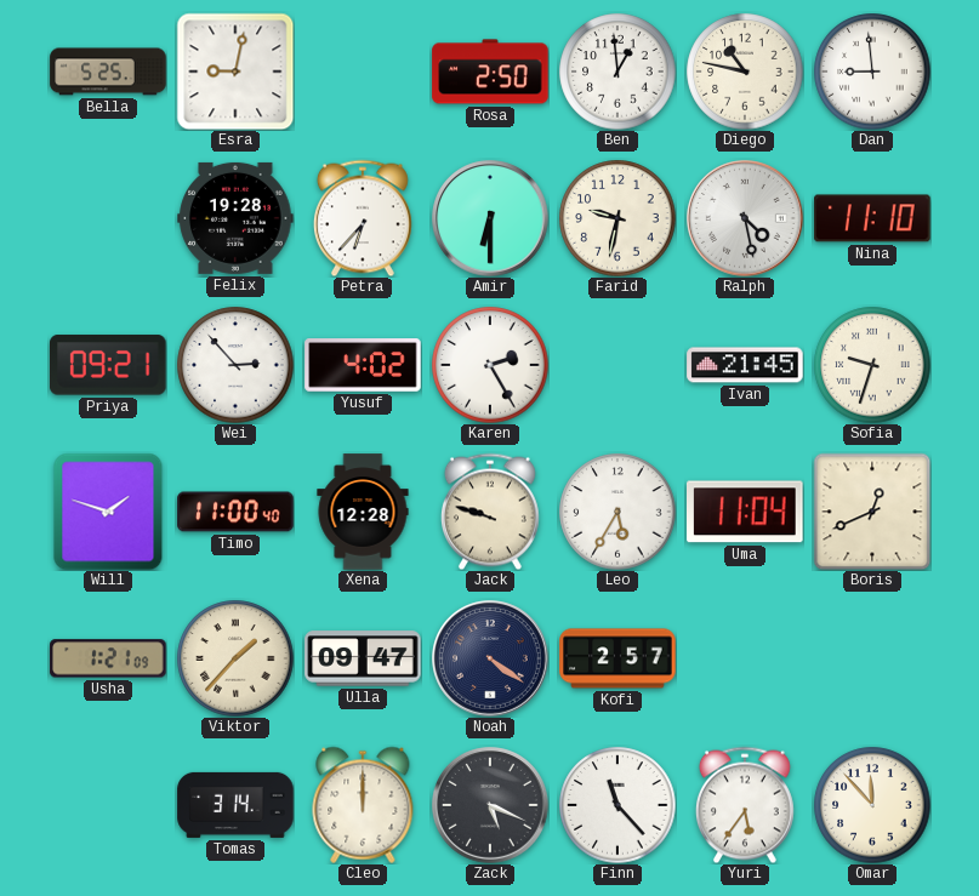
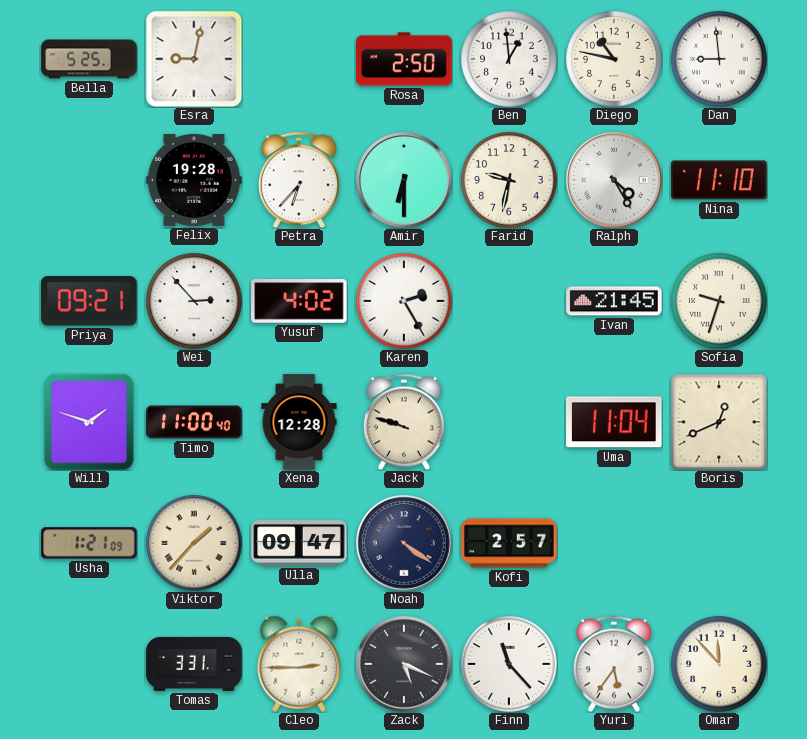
Ralph: 4:28 -> 4:25 (614, 180)
Leo: 5:35 -> none (617, 512)
Tomas: 3:14 -> 3:31 (194, 664)
Cleo: 12:00 -> 2:45 (299, 664)
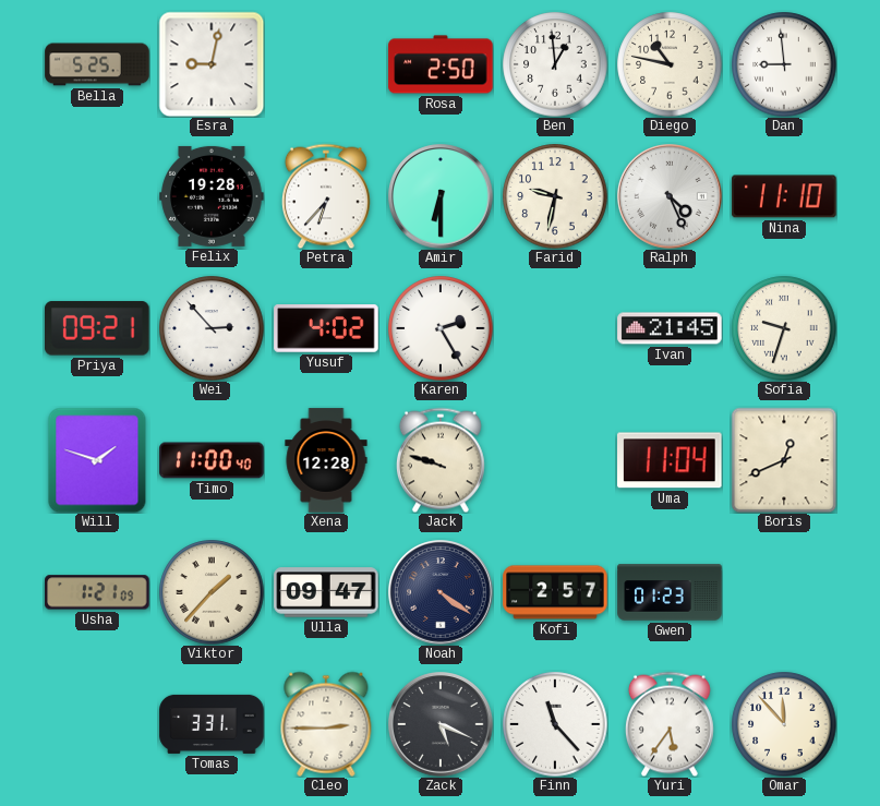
Ralph: 4:25 -> 4:26 (670, 196)
Gwen: none -> 01:23 (670, 592)
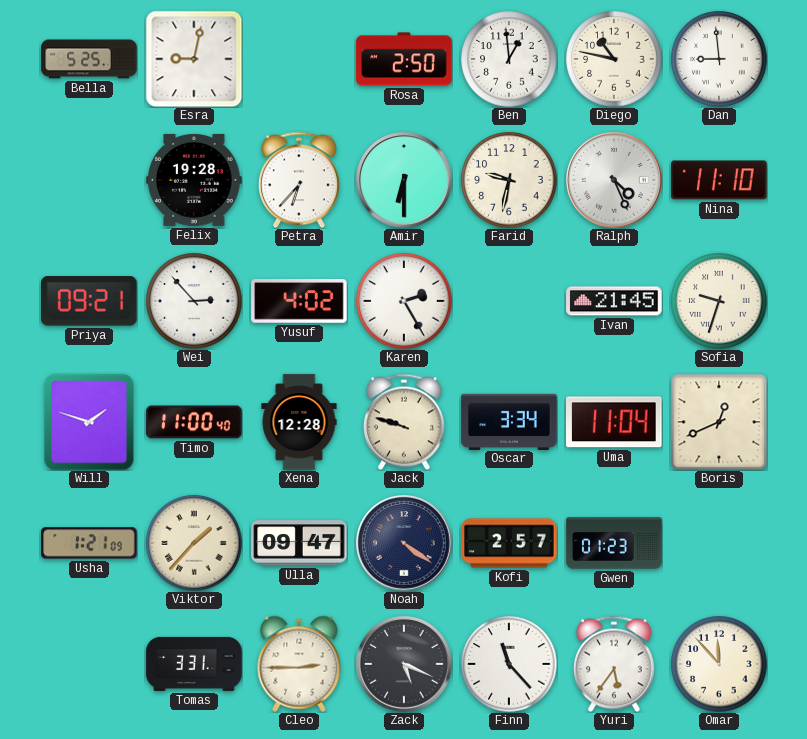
Oscar: none -> 3:34 (509, 421)
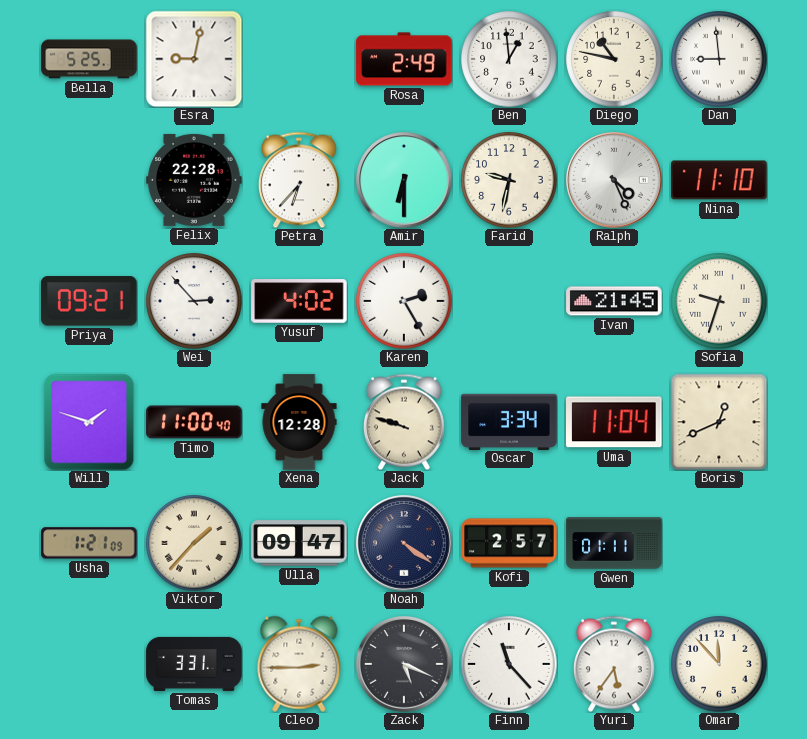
Rosa: 2:50 -> 2:49 (404, 59)
Felix: 19:28 -> 22:28 (194, 180)
Gwen: 01:23 -> 01:11 (614, 543)
